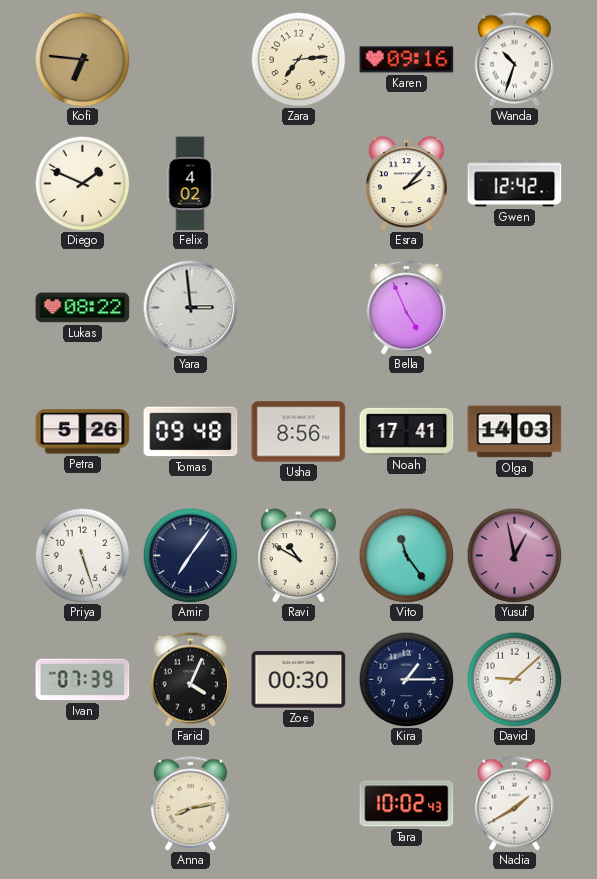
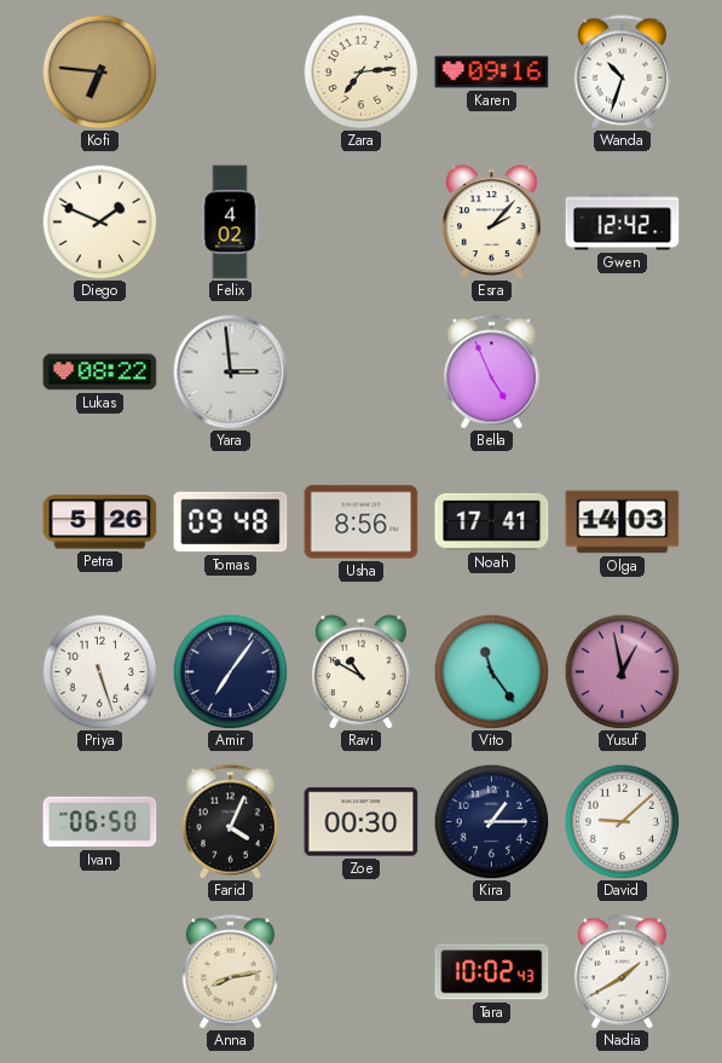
Ivan: 07:39 -> 06:50 (100, 822)
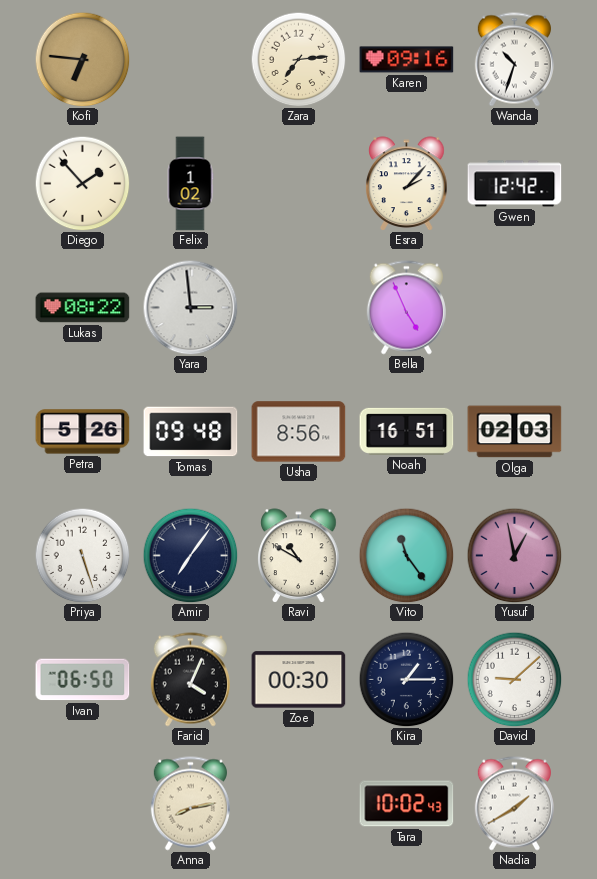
Diego: 1:49 -> 1:53 (82, 183)
Felix: 4:02 -> 1:02 (190, 184)
Noah: 17:41 -> 16:51 (407, 431)
Olga: 14:03 -> 02:03 (515, 432)
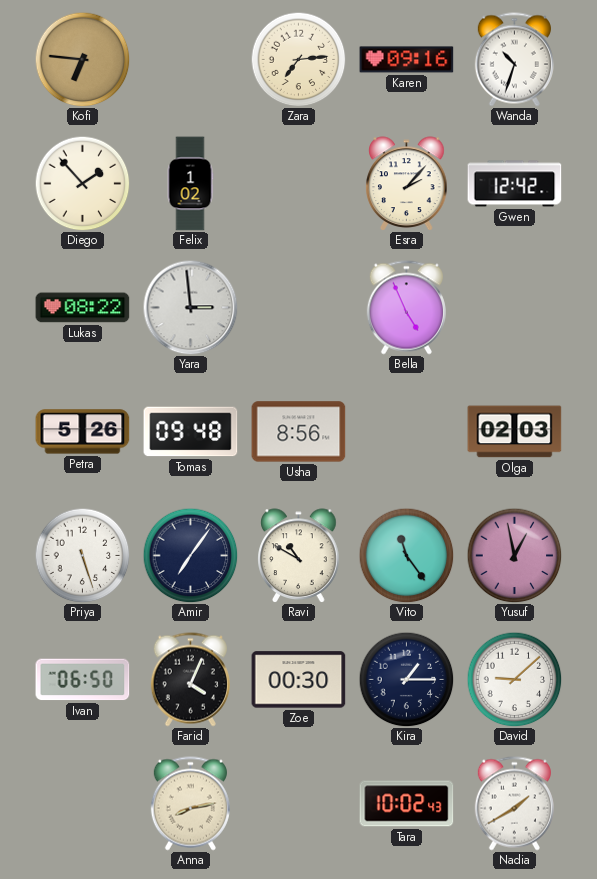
Noah: 16:51 -> none (407, 431)
